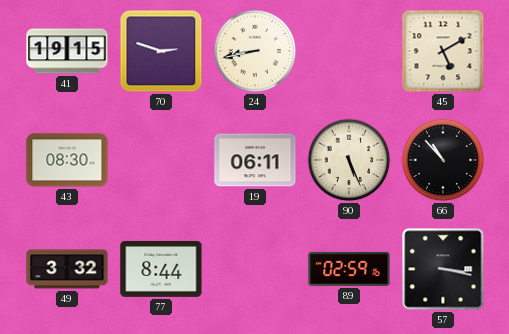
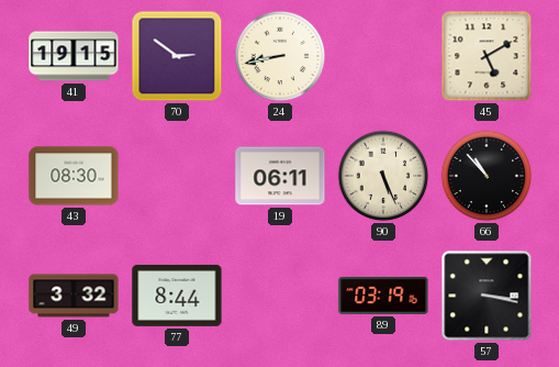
70: 2:48 -> 2:51 (177, 56)
89: 02:59 -> 03:19 (383, 296)
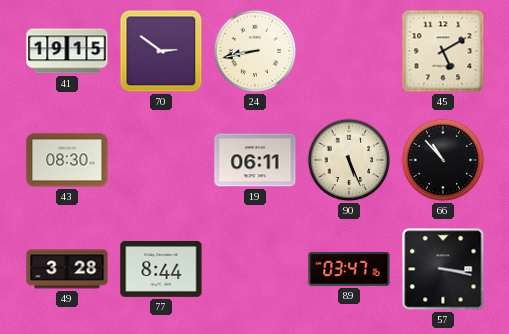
49: 3:32 -> 3:28 (67, 269)
89: 03:19 -> 03:47 (349, 269)
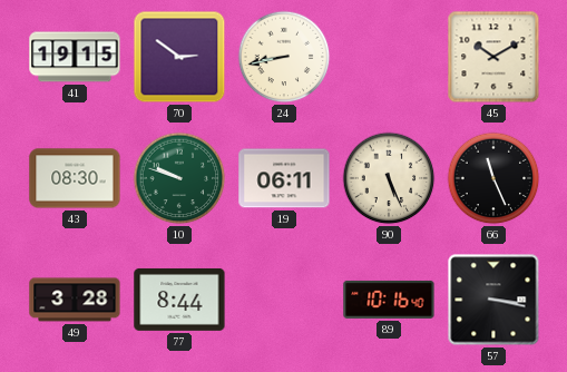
45: 5:10 -> 10:10 (493, 57)
10: none -> 9:48 (179, 178)
66: 10:53 -> 11:26 (493, 178)
89: 03:47 -> 10:16 (389, 300)
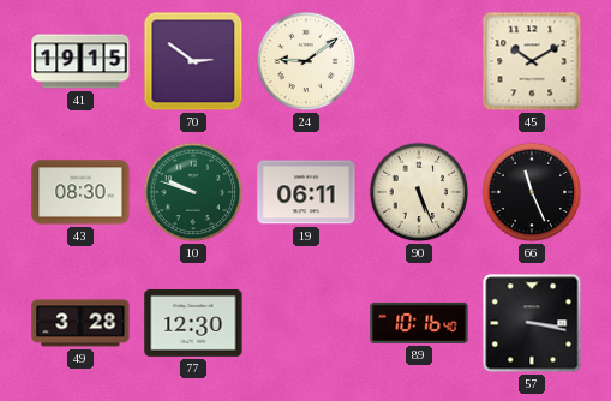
24: 8:43 -> 9:09 (306, 61)
77: 8:44 -> 12:30 (193, 323)
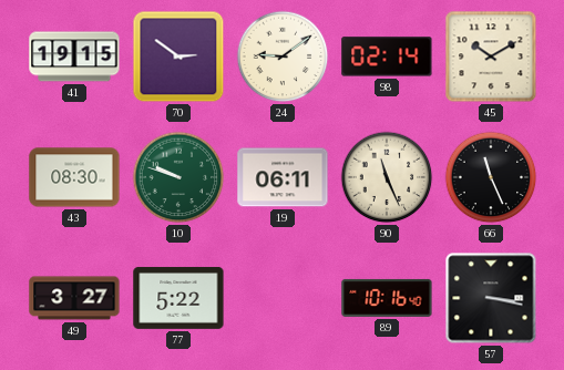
98: none -> 02:14 (387, 56)
90: 5:26 -> 11:26 (387, 177)
49: 3:28 -> 3:27 (74, 298)
77: 12:30 -> 5:22 (178, 298)
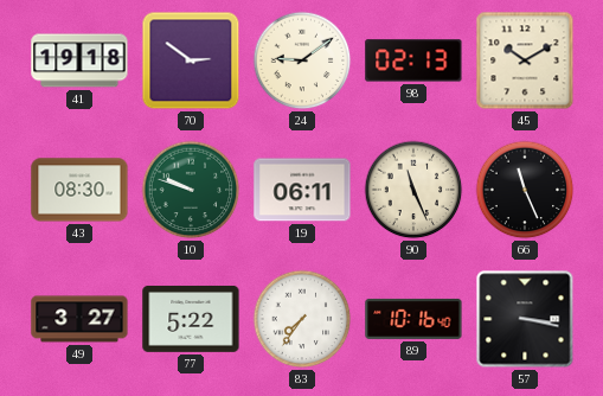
41: 19:15 -> 19:18 (79, 60)
98: 02:14 -> 02:13 (413, 60)
83: none -> 7:36 (302, 319)
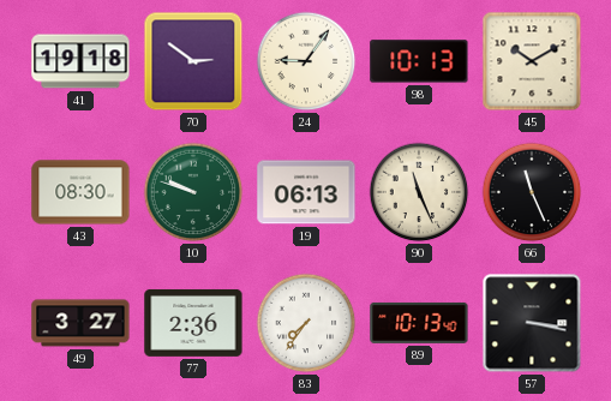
24: 9:09 -> 9:06 (306, 61)
98: 02:13 -> 10:13 (419, 61)
19: 06:11 -> 06:13 (306, 192)
77: 5:22 -> 2:36 (193, 323)
89: 10:16 -> 10:13 (419, 323)
